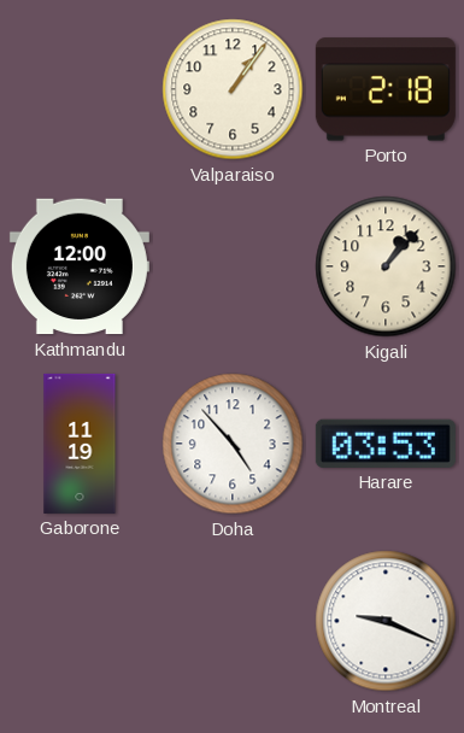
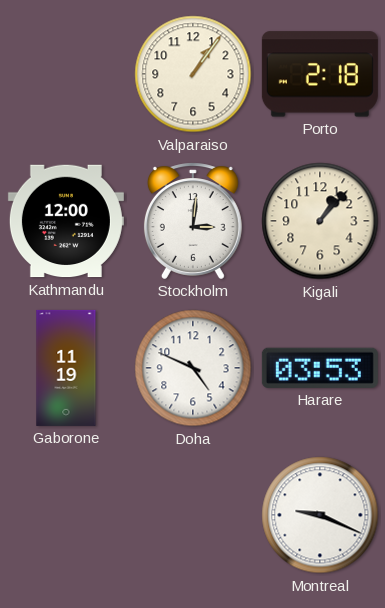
Stockholm: none -> 3:01 (193, 221)
Doha: 4:53 -> 4:49 (193, 368)
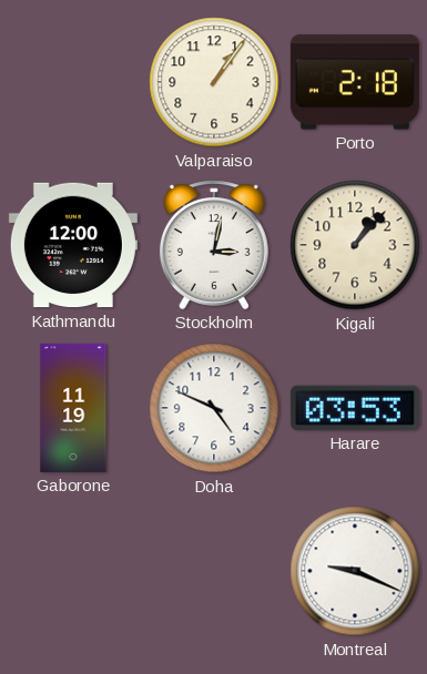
Stockholm: 3:01 -> 3:02 (214, 245)
